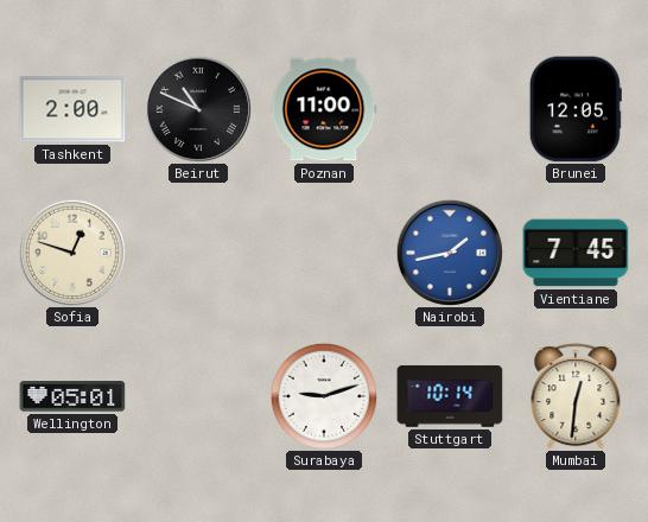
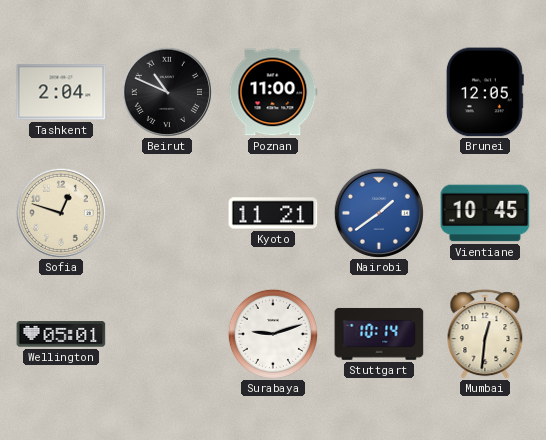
Tashkent: 2:00 -> 2:04 (61, 92)
Kyoto: none -> 11:21 (273, 213)
Nairobi: 1:43 -> 1:39 (379, 213)
Vientiane: 7:45 -> 10:45 (485, 213)
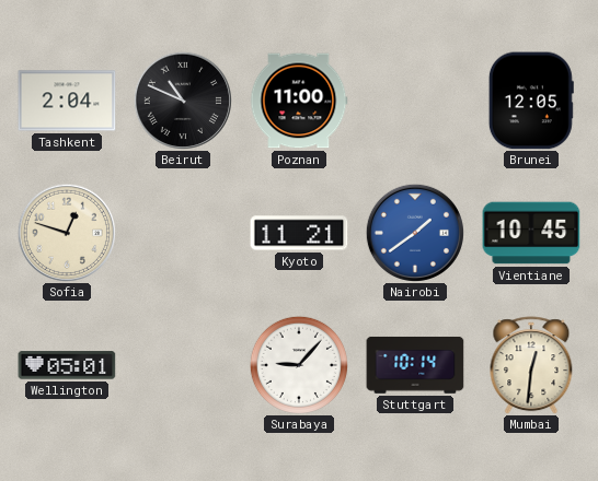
Surabaya: 9:12 -> 9:07 (299, 365)
